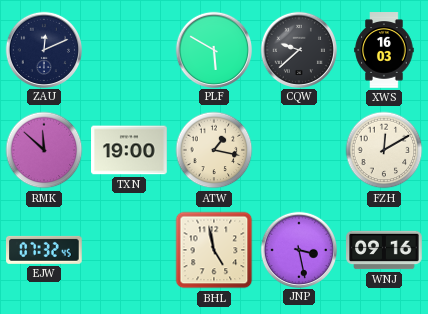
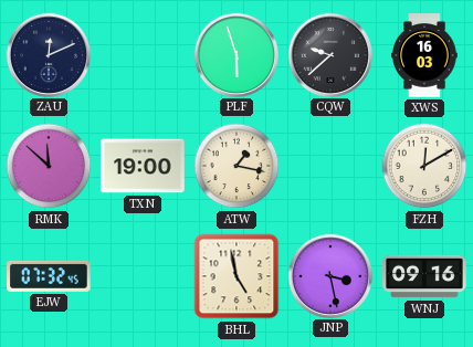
PLF: 5:50 -> 5:57 (235, 54)
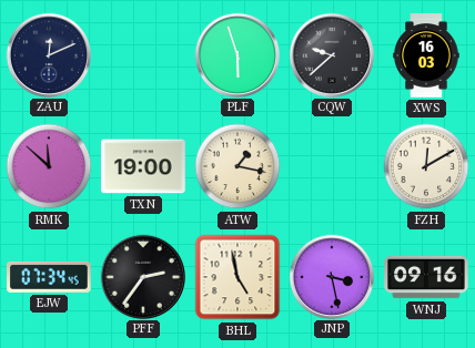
EJW: 07:32 -> 07:34 (50, 277)
PFF: none -> 2:36 (142, 276)
